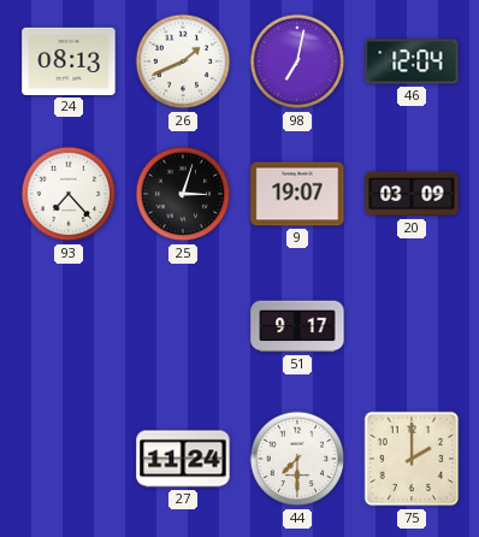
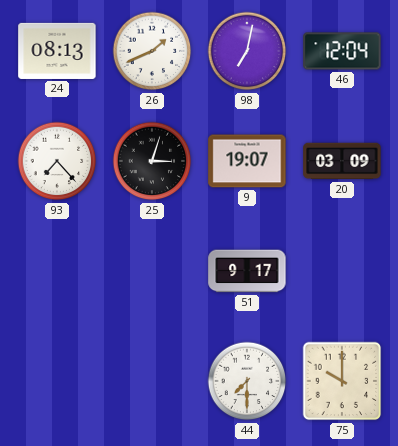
27: 11:24 -> none (183, 459)
75: 2:00 -> 10:00 (342, 381)
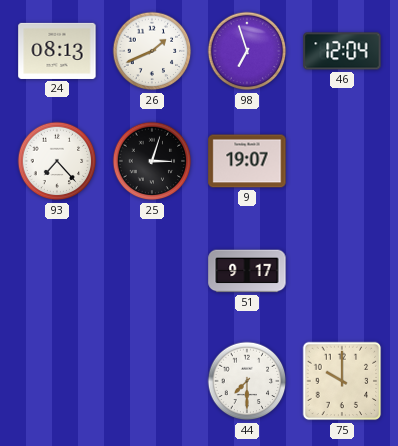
98: 7:02 -> 6:57 (247, 51)
20: 03:09 -> none (342, 161)
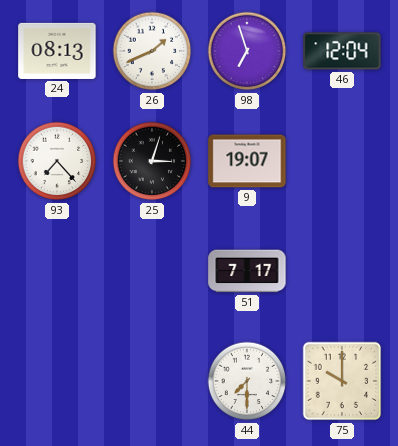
51: 9:17 -> 7:17 (247, 271)
